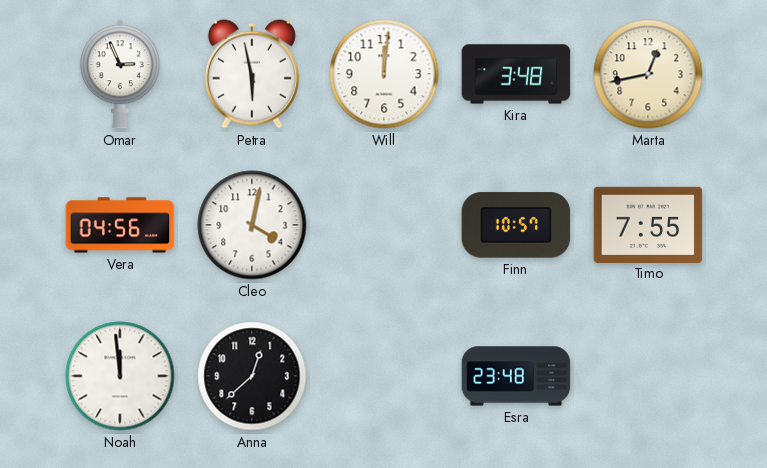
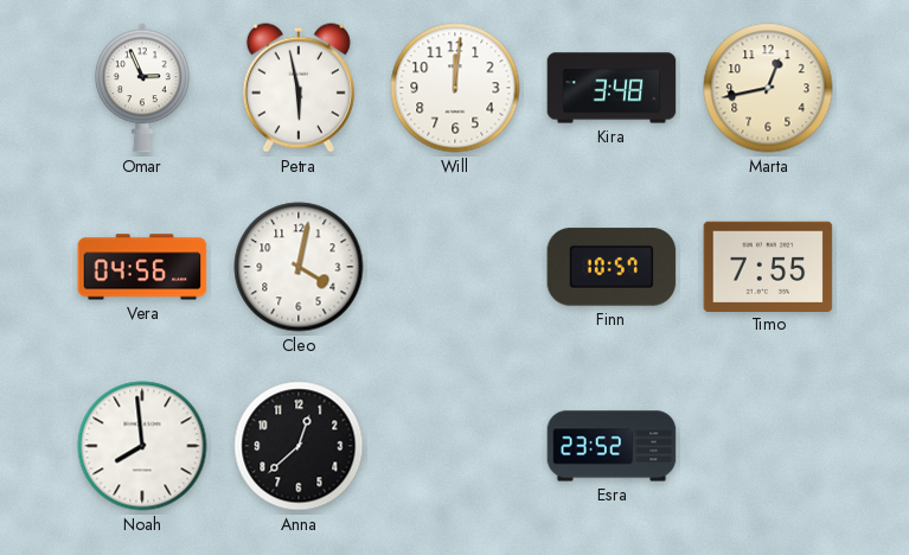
Noah: 11:59 -> 7:59 (142, 446)
Esra: 23:48 -> 23:52 (612, 446)
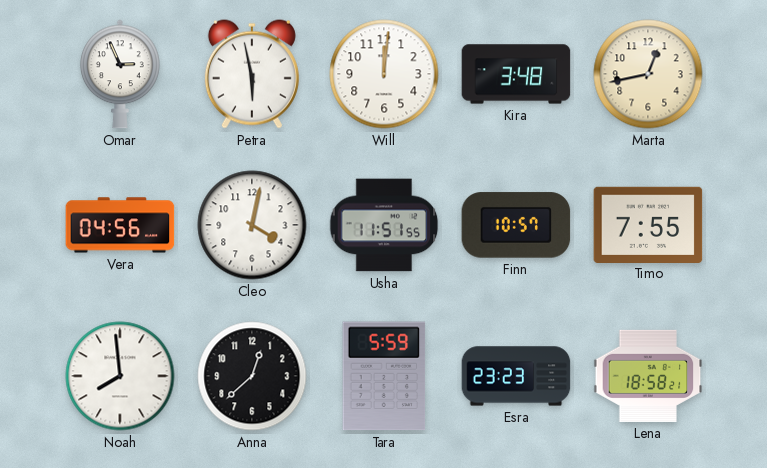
Usha: none -> 11:51 (384, 225)
Tara: none -> 5:59 (384, 376)
Esra: 23:52 -> 23:23 (516, 376)
Lena: none -> 18:58 (648, 376)
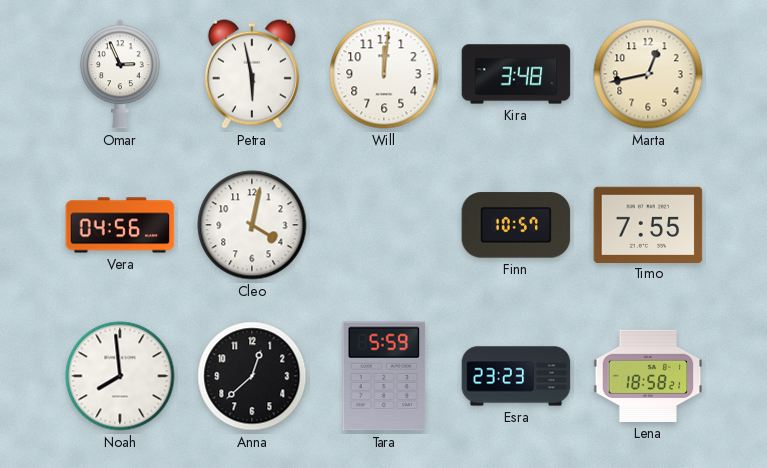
Usha: 11:51 -> none (384, 225)
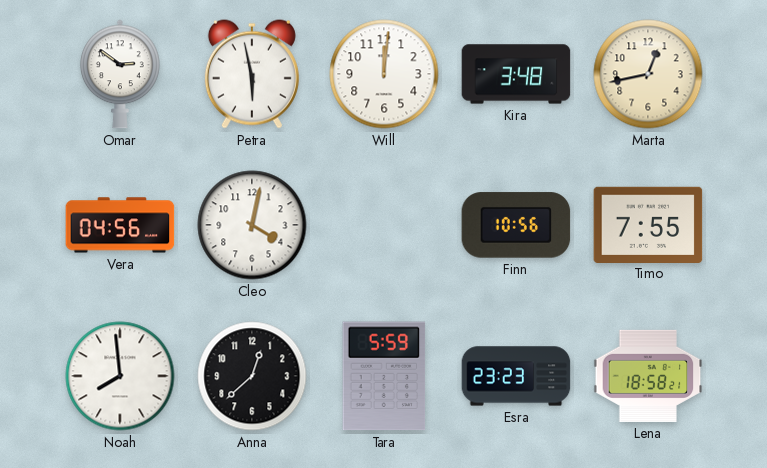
Omar: 2:56 -> 2:51 (120, 74)
Finn: 10:57 -> 10:56 (516, 225)
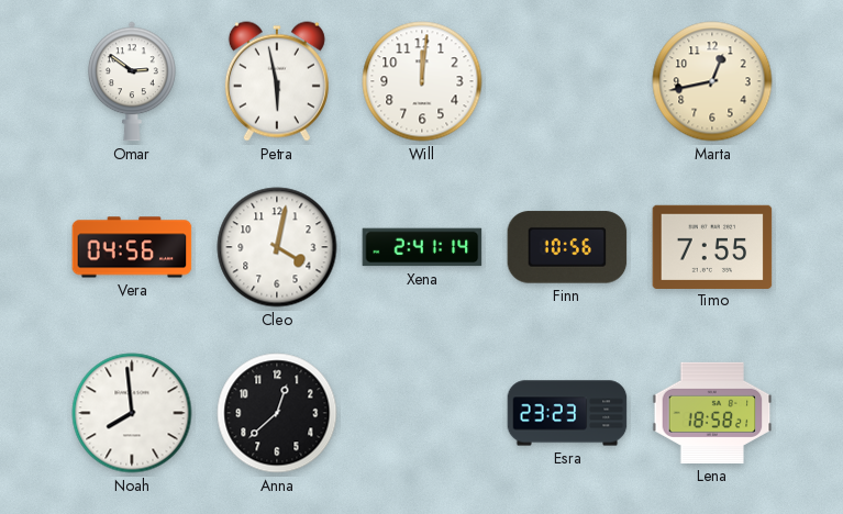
Kira: 3:48 -> none (516, 74)
Xena: none -> 2:41 (422, 247)
Tara: 5:59 -> none (384, 376)
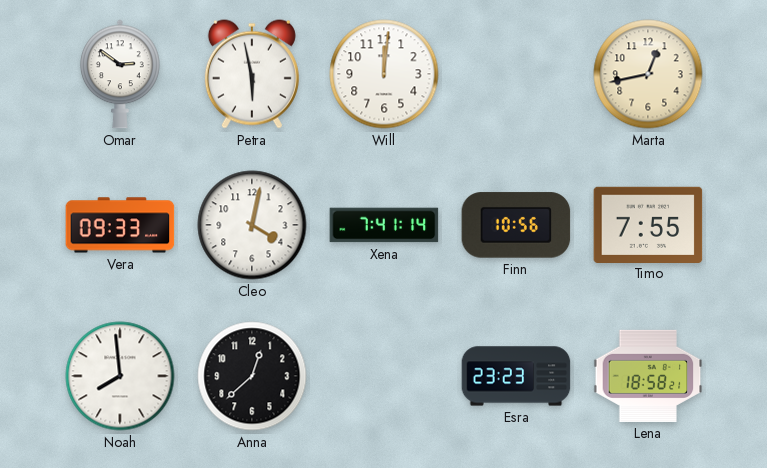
Vera: 04:56 -> 09:33 (120, 225)
Xena: 2:41 -> 7:41 (384, 225)
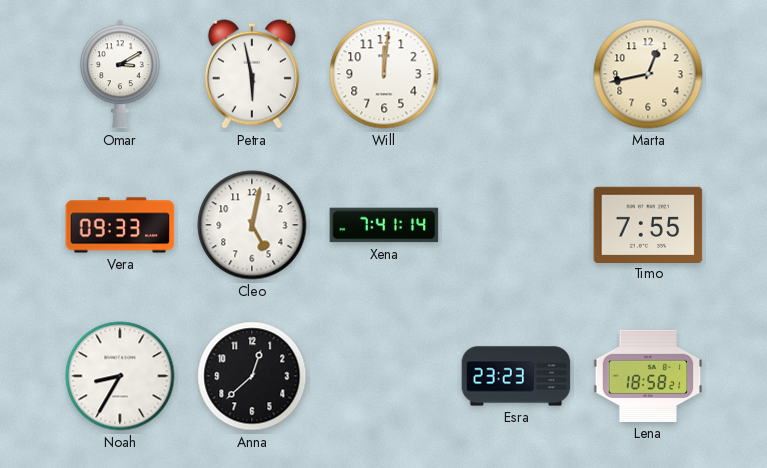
Omar: 2:51 -> 3:10 (120, 74)
Cleo: 4:02 -> 5:02 (252, 225)
Finn: 10:56 -> none (516, 225)
Noah: 7:59 -> 8:35 (120, 376)
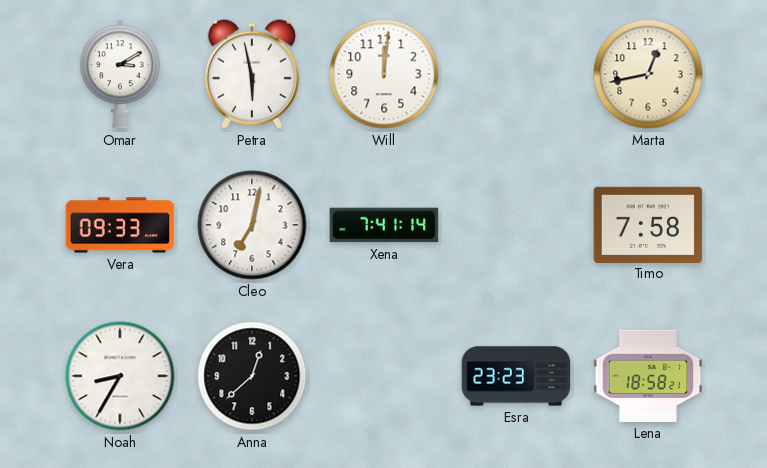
Cleo: 5:02 -> 7:02 (252, 225)
Timo: 7:55 -> 7:58 (648, 224)
